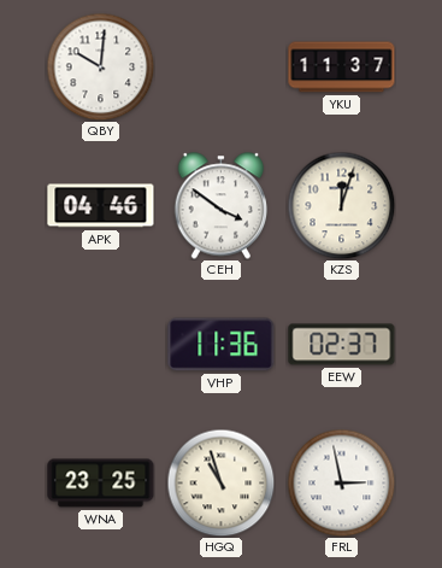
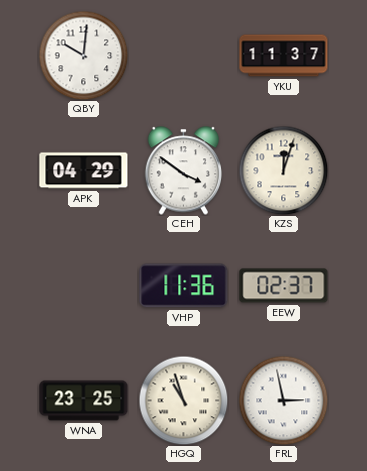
APK: 04:46 -> 04:29 (84, 171)
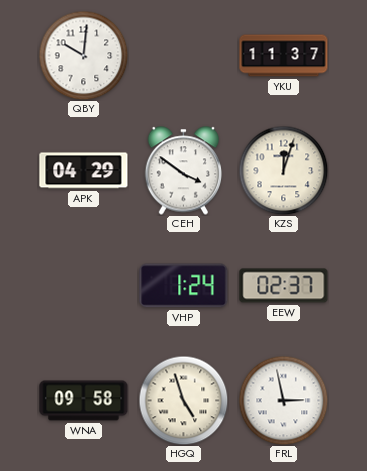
VHP: 11:36 -> 1:24 (184, 286)
WNA: 23:25 -> 09:58 (84, 401)
HGQ: 10:57 -> 4:57 (183, 400)
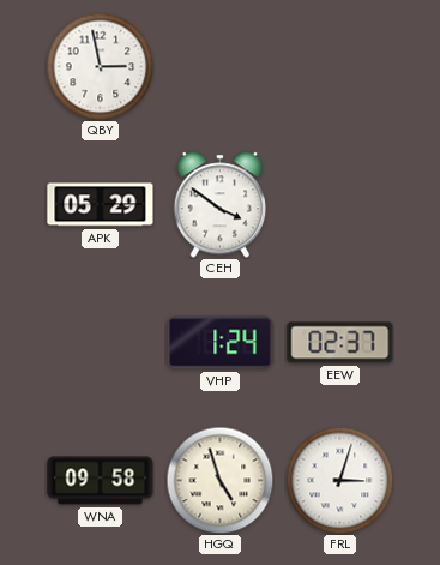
QBY: 10:01 -> 2:58 (100, 66)
YKU: 11:37 -> none (284, 56)
APK: 04:29 -> 05:29 (101, 205)
KZS: 12:03 -> none (283, 170)
FRL: 2:58 -> 3:03 (339, 480)
